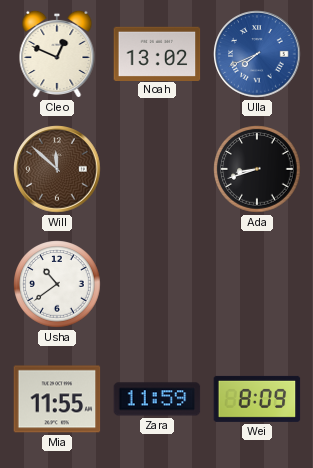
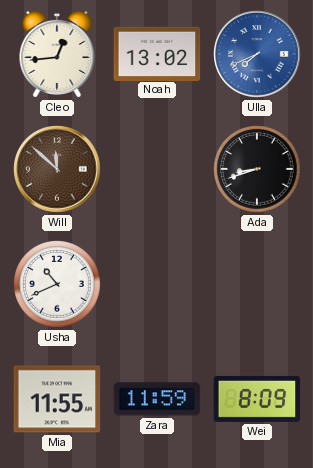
Cleo: 12:49 -> 12:44 (57, 54)
Usha: 10:39 -> 10:41 (57, 284)
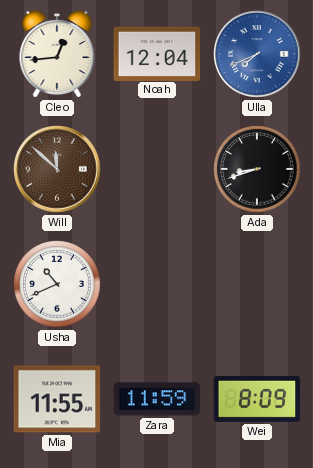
Noah: 13:02 -> 12:04 (157, 53)
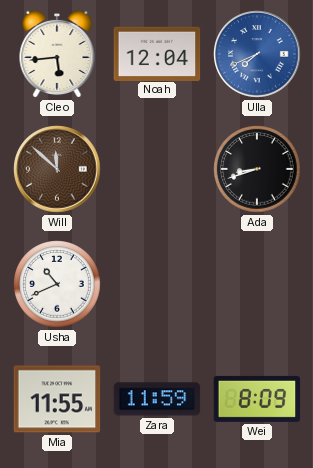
Cleo: 12:44 -> 5:44 (57, 54)
